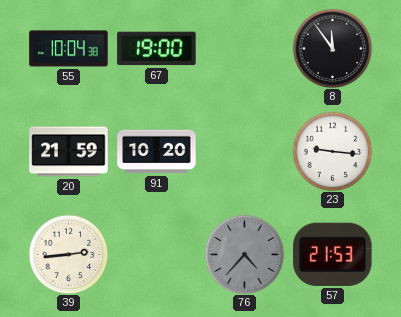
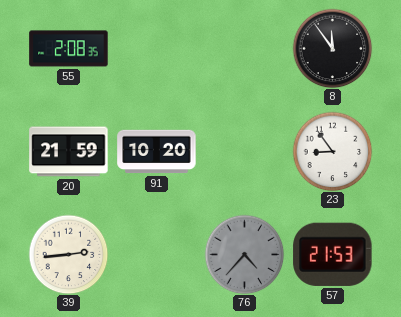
55: 10:04 -> 2:08 (69, 49)
67: 19:00 -> none (157, 49)
23: 9:16 -> 8:54 (332, 151)
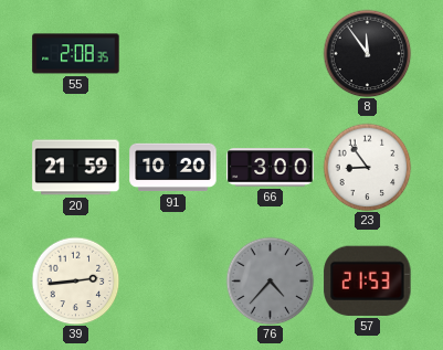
66: none -> 3:00 (271, 168)
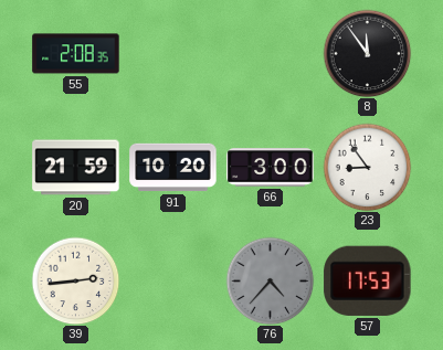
57: 21:53 -> 17:53 (368, 280)
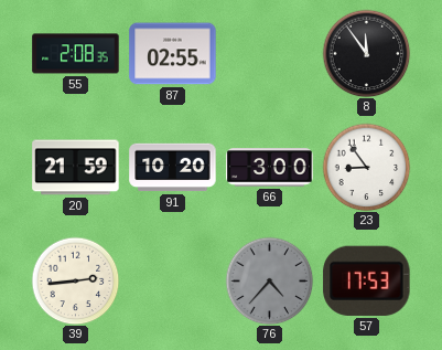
87: none -> 02:55 (173, 54)
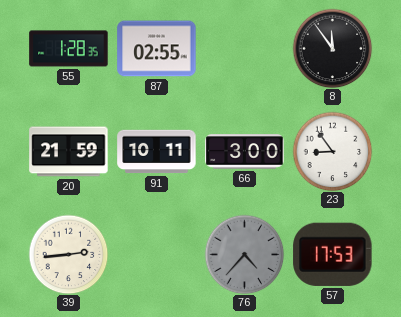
55: 2:08 -> 1:28 (69, 49)
91: 10:20 -> 10:11 (157, 152)
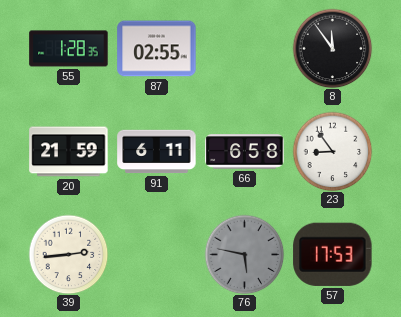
91: 10:11 -> 6:11 (157, 152)
66: 3:00 -> 6:58 (245, 152)
76: 4:37 -> 5:47 (244, 254)
